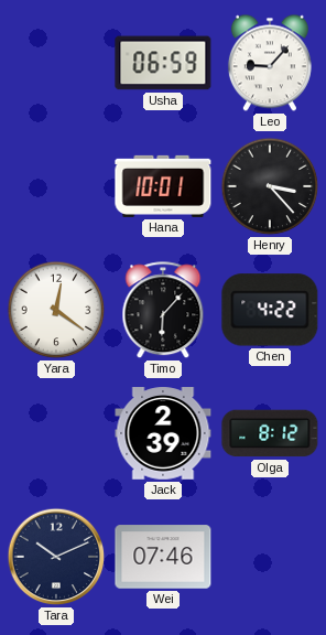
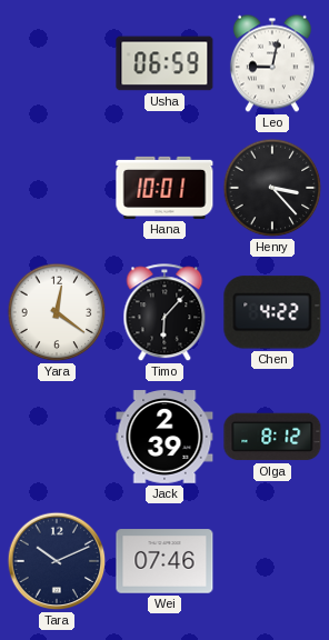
Leo: 9:07 -> 9:02 (272, 63)
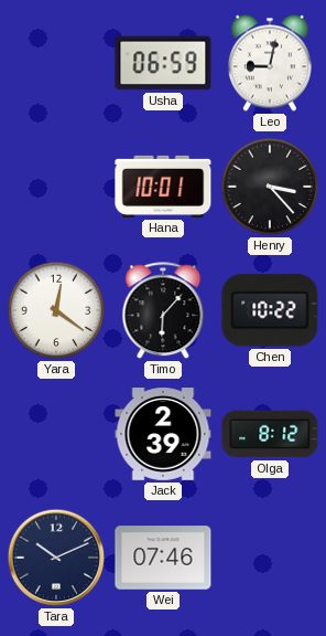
Chen: 4:22 -> 10:22 (270, 310)
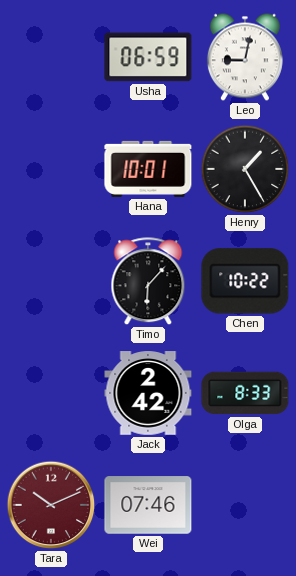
Henry: 3:23 -> 1:25 (245, 169)
Yara: 12:21 -> none (56, 310)
Jack: 2:39 -> 2:42 (148, 393)
Olga: 8:12 -> 8:33 (245, 393)
Tara dial: navy -> burgundy (51, 505)
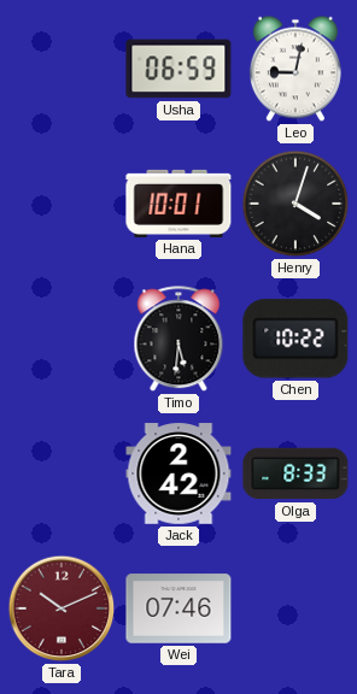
Henry: 1:25 -> 4:03 (295, 204)
Timo: 6:07 -> 5:31 (178, 340)
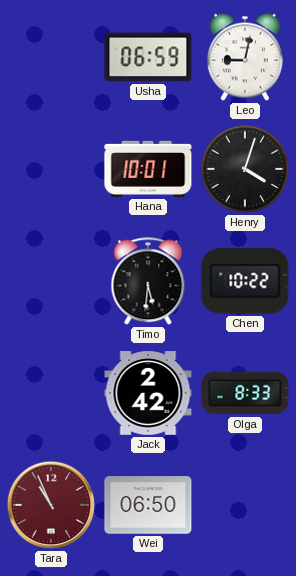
Tara: 10:11 -> 10:56 (51, 505)
Wei: 07:46 -> 06:50 (148, 505)
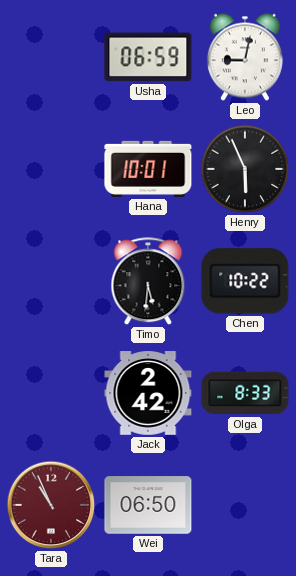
Henry: 4:03 -> 5:56 (245, 169)
